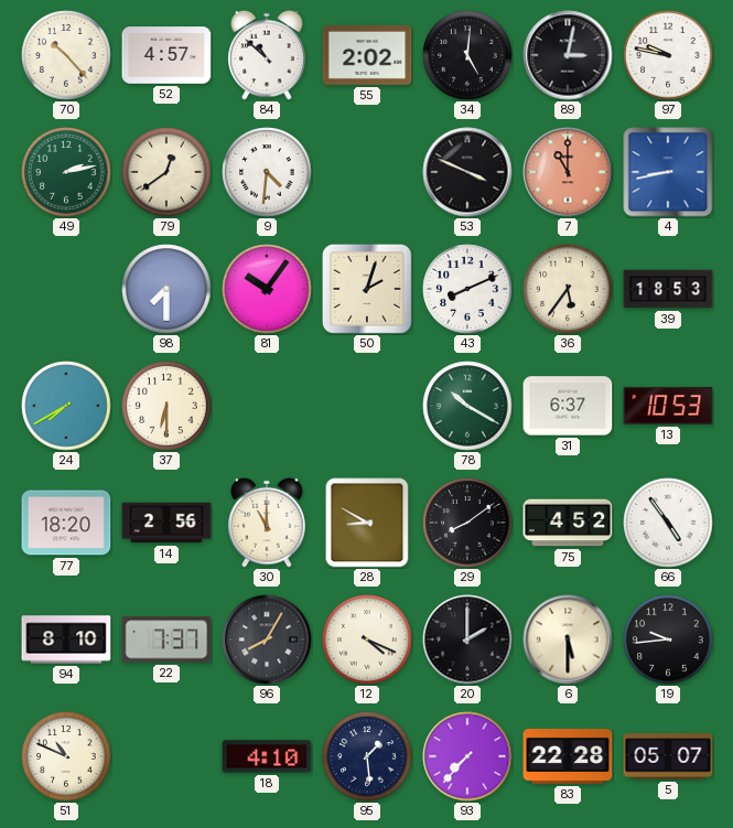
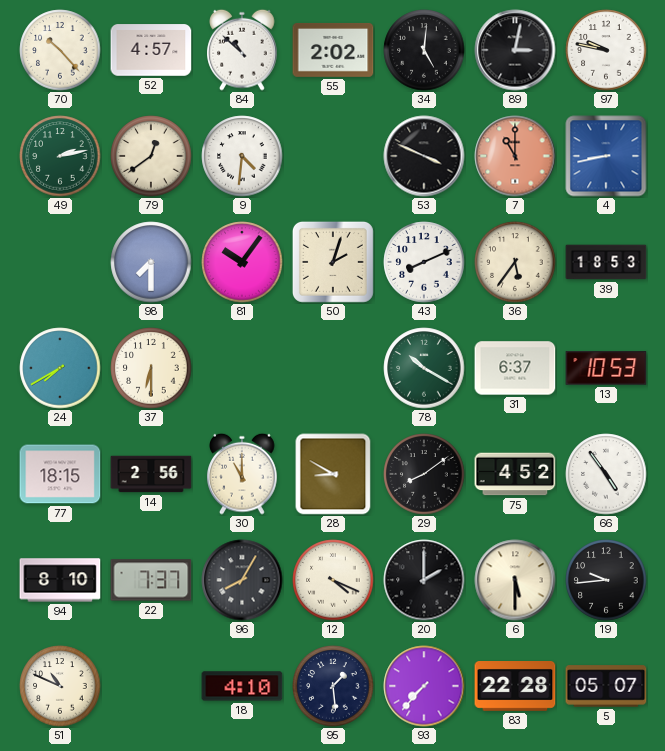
77: 18:20 -> 18:15 (60, 474)
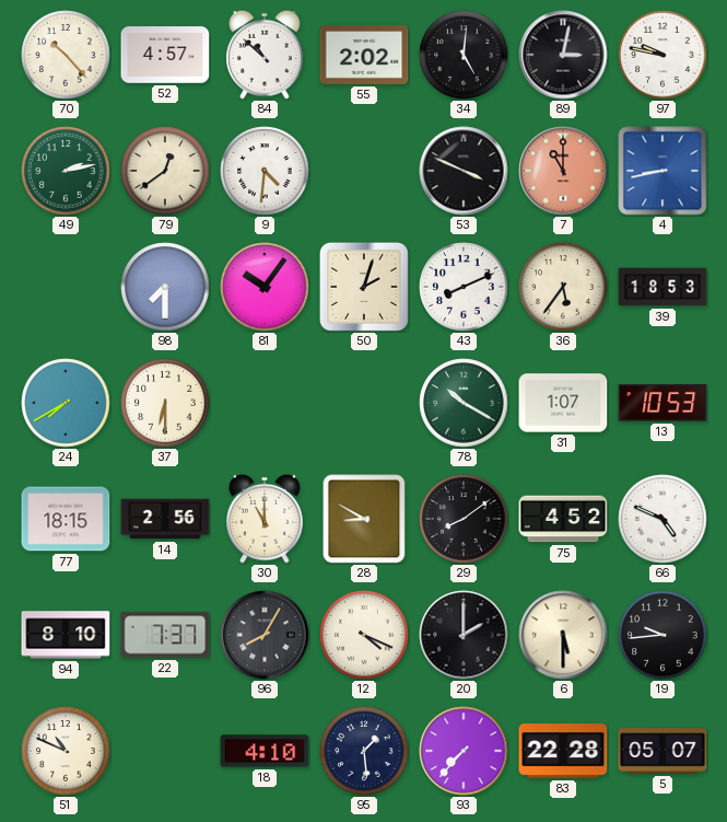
31: 6:37 -> 1:07 (563, 403)
66: 4:54 -> 4:49 (662, 519)
